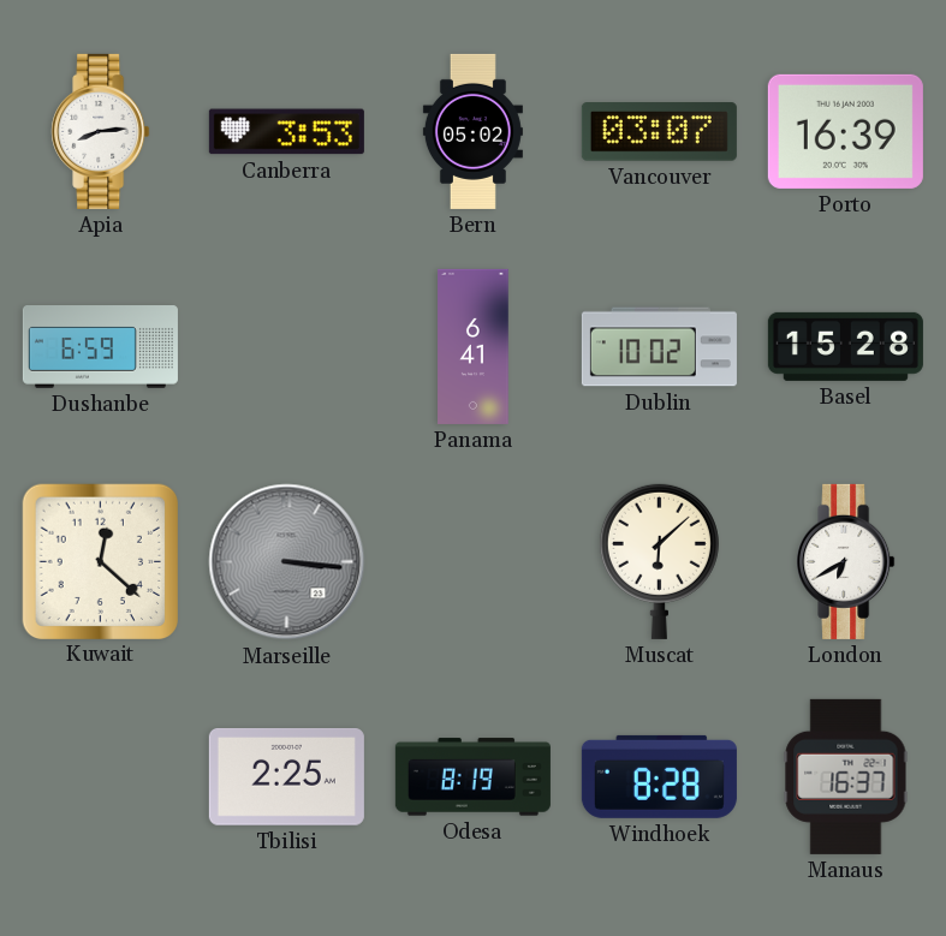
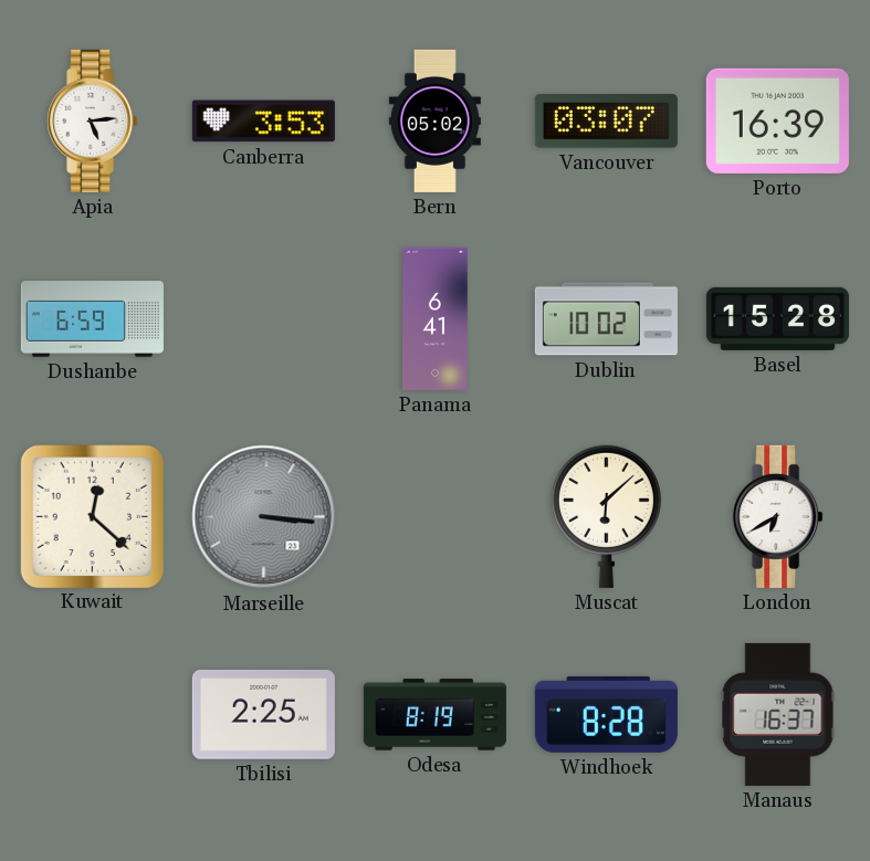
Apia: 8:14 -> 5:14 (93, 120)
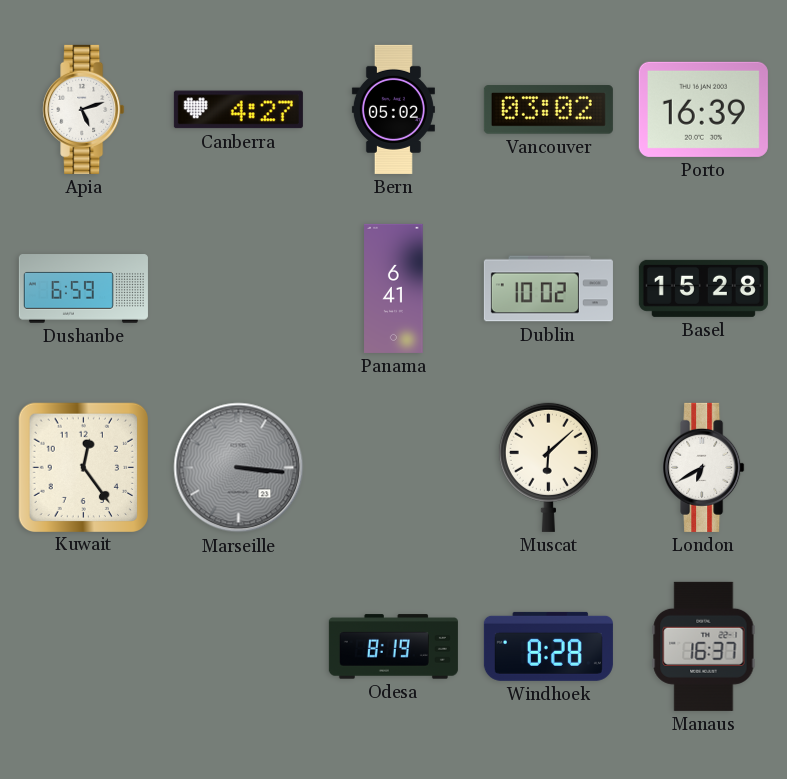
Apia: 5:14 -> 5:12 (84, 109)
Canberra: 3:53 -> 4:27 (238, 110)
Vancouver: 03:07 -> 03:02 (548, 110)
Kuwait: 12:22 -> 12:24 (83, 467)
Tbilisi: 2:25 -> none (263, 715)
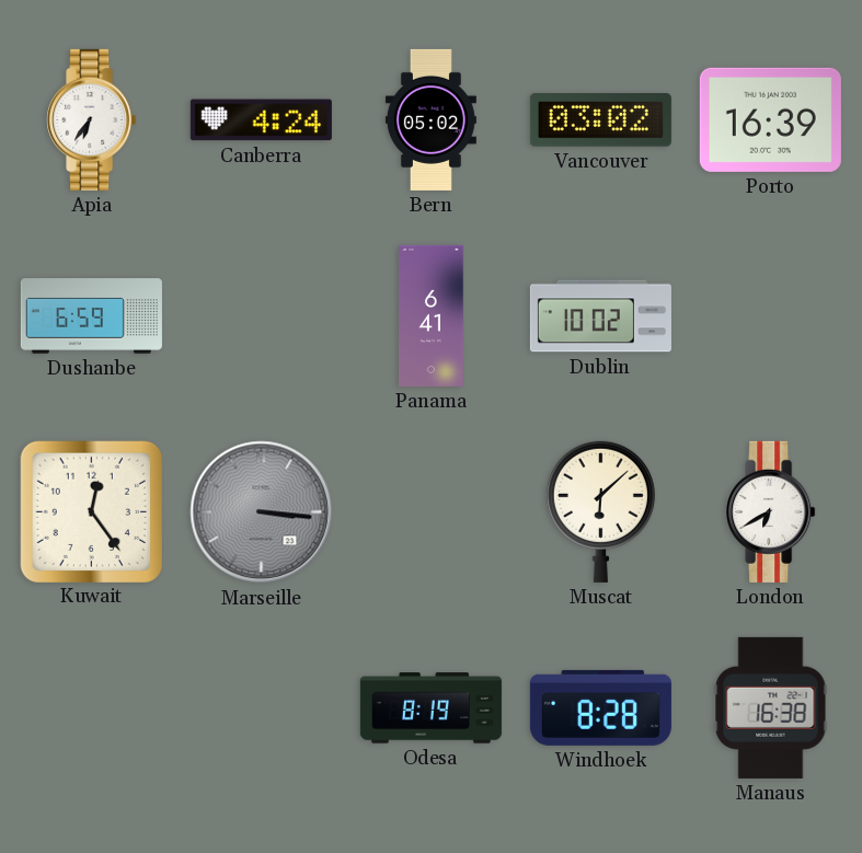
Apia: 5:12 -> 6:36 (92, 119)
Canberra: 4:27 -> 4:24 (261, 120)
Basel: 15:28 -> none (703, 288)
Manaus: 16:37 -> 16:38 (771, 707)
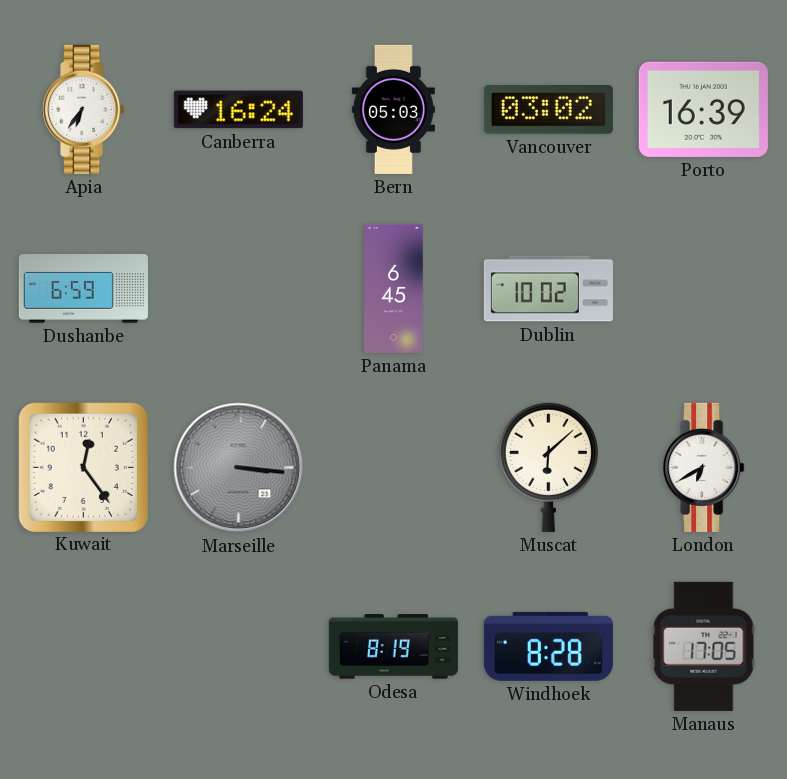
Canberra: 4:24 -> 16:24 (238, 110)
Bern: 05:02 -> 05:03 (393, 109)
Panama: 6:41 -> 6:45 (394, 288)
Manaus: 16:38 -> 17:05 (704, 646)
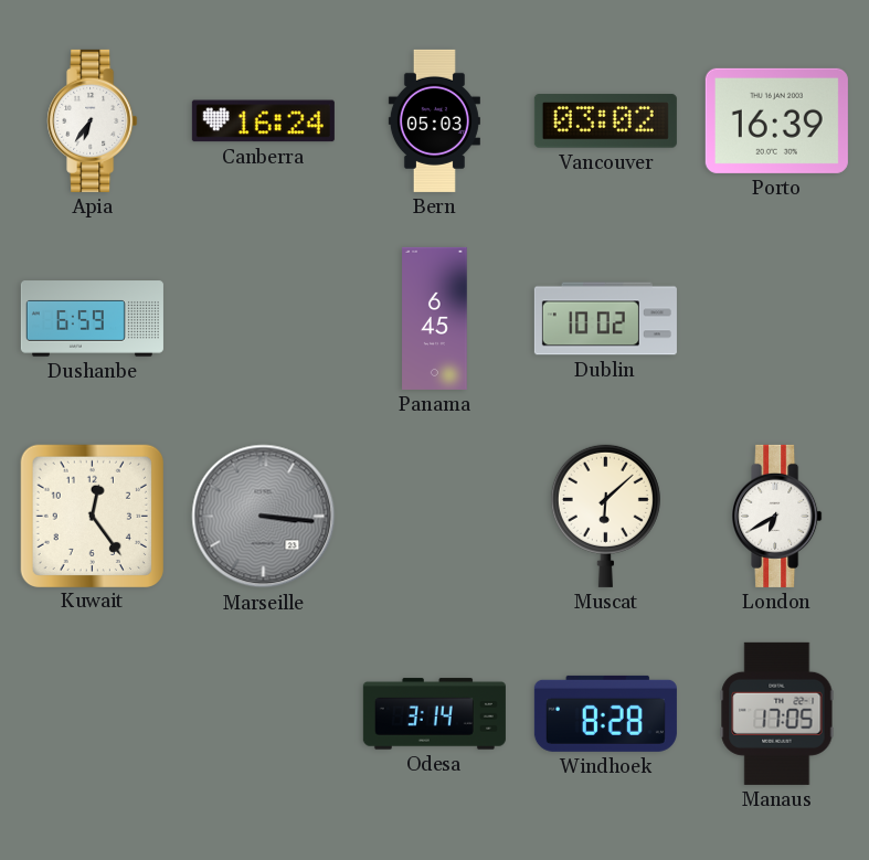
Odesa: 8:19 -> 3:14 (434, 714)
